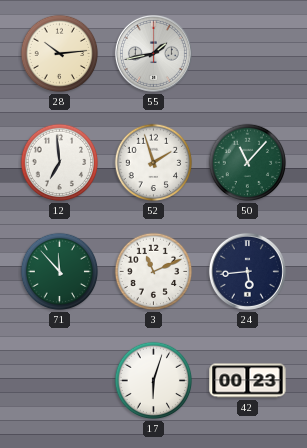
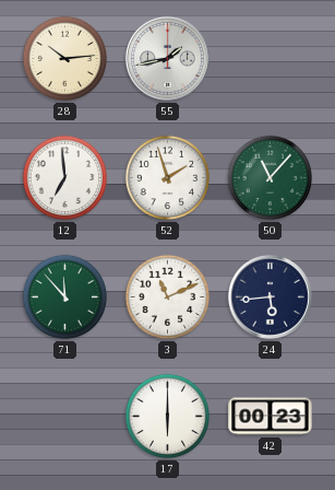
17: 6:03 -> 6:00 (168, 417)
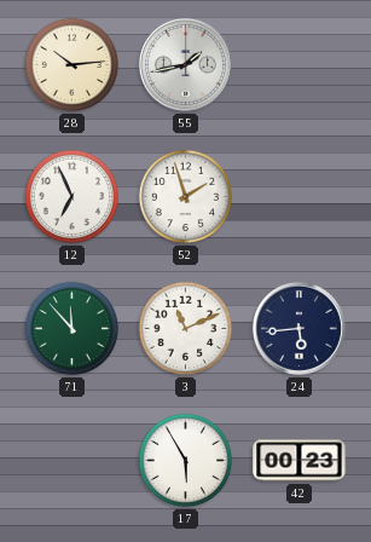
12: 6:59 -> 6:56 (73, 197)
50: 11:07 -> none (271, 178)
17: 6:00 -> 5:55 (186, 461)
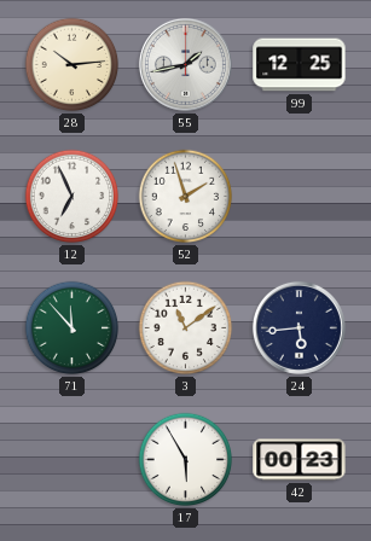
99: none -> 12:25 (300, 65)
3: 11:11 -> 11:09 (186, 328)
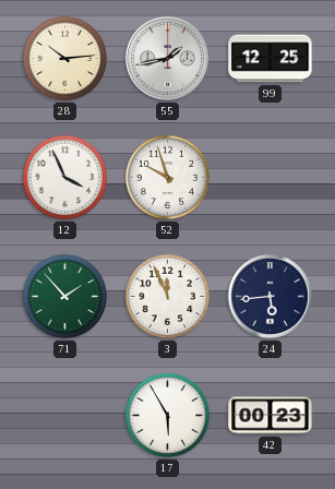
12: 6:56 -> 3:56 (65, 178)
52: 1:57 -> 9:57 (168, 178)
71: 11:53 -> 1:53 (65, 297)
3: 11:09 -> 11:56 (168, 297)
